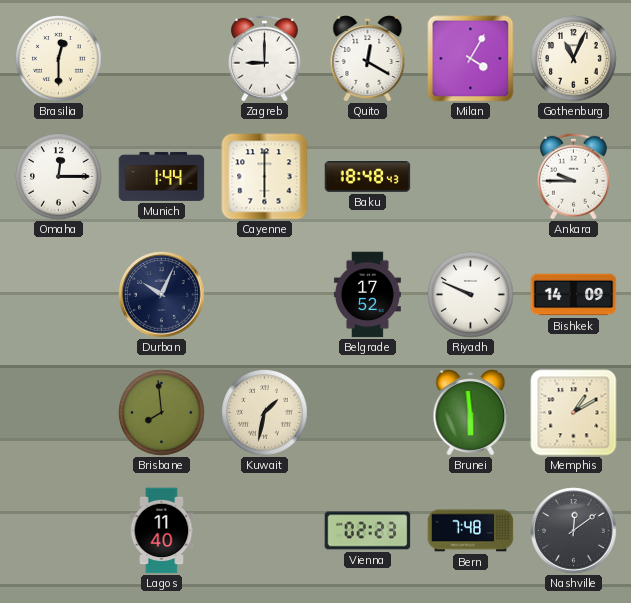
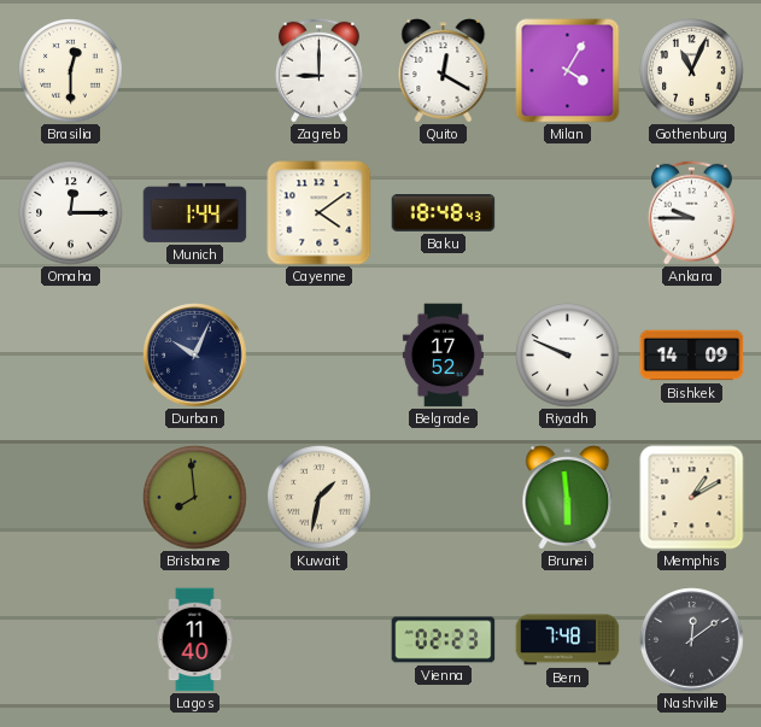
Cayenne: 6:00 -> 4:09 (320, 213)
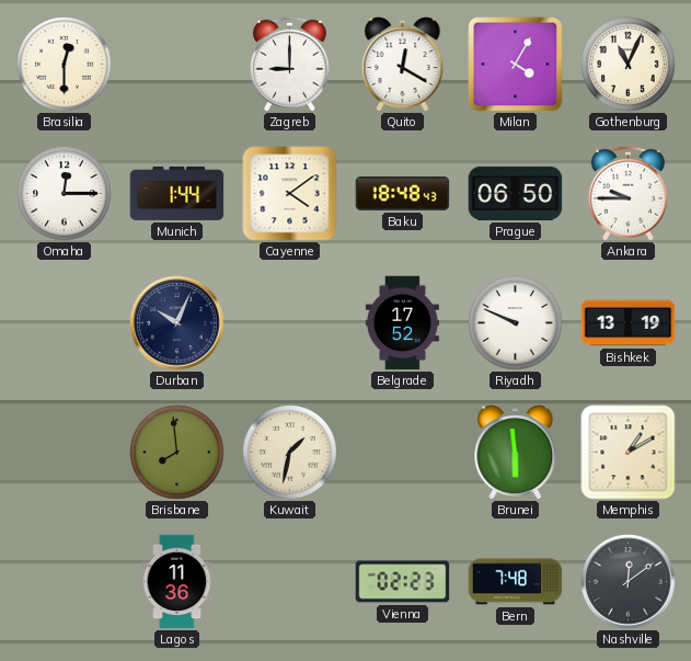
Prague: none -> 06:50 (516, 193)
Bishkek: 14:09 -> 13:19 (629, 323)
Lagos: 11:40 -> 11:36 (177, 582)
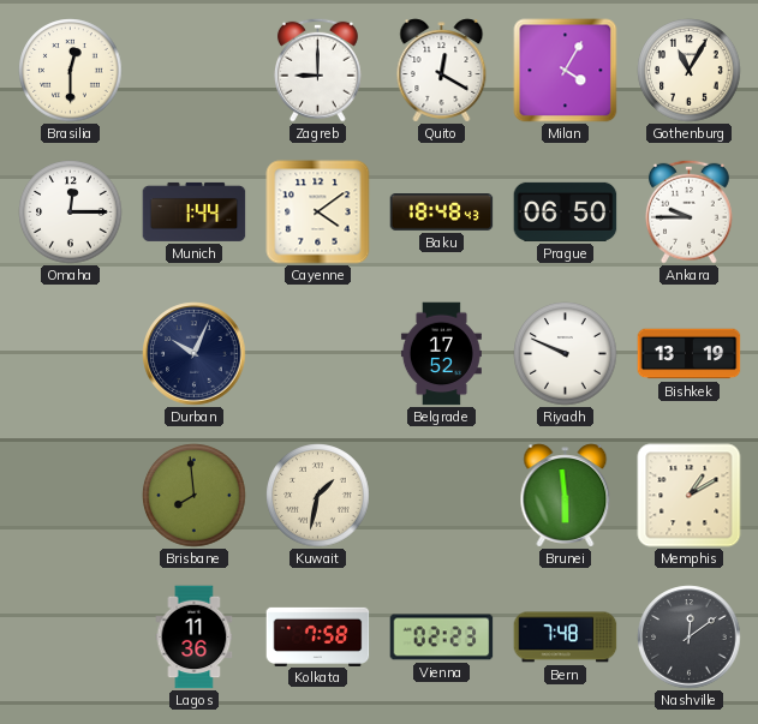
Gothenburg: 11:04 -> 11:05 (690, 71)
Kolkata: none -> 7:58 (318, 636)
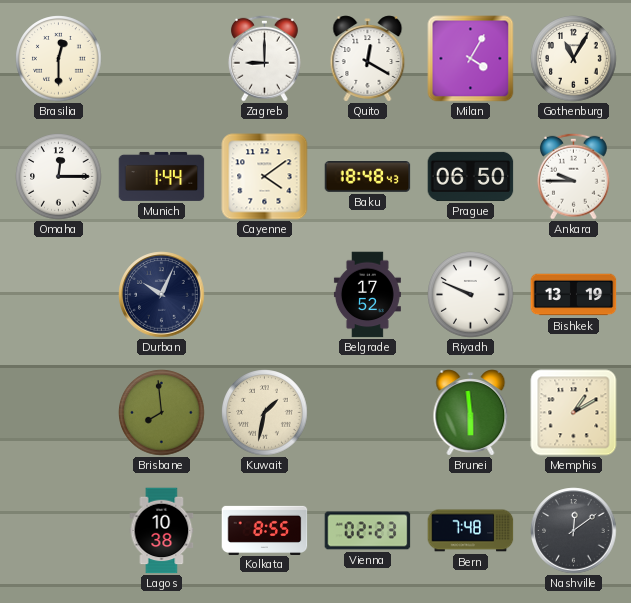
Lagos: 11:36 -> 10:38 (162, 531)
Kolkata: 7:58 -> 8:55 (265, 530)
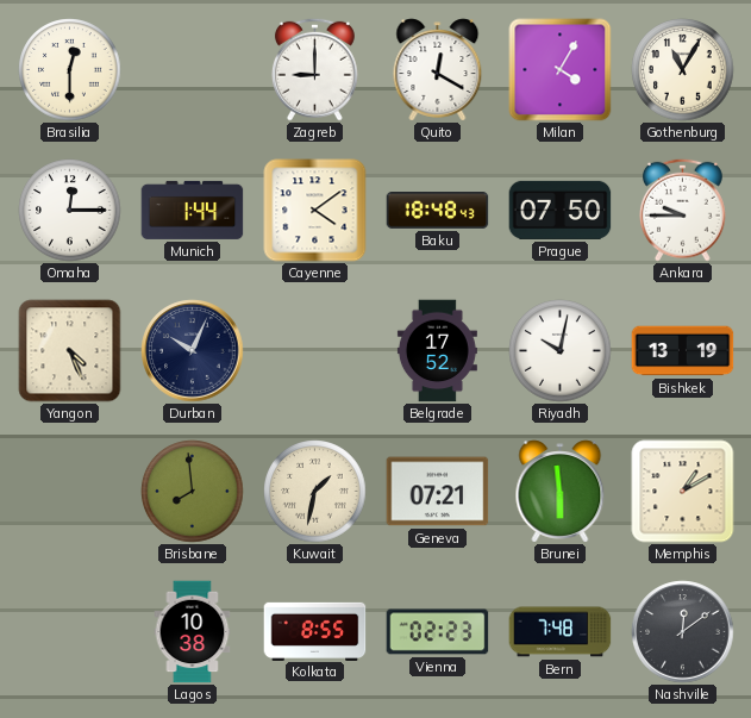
Prague: 06:50 -> 07:50 (561, 210)
Yangon: none -> 4:26 (70, 351)
Riyadh: 9:49 -> 10:02 (561, 351)
Geneva: none -> 07:21 (438, 492)
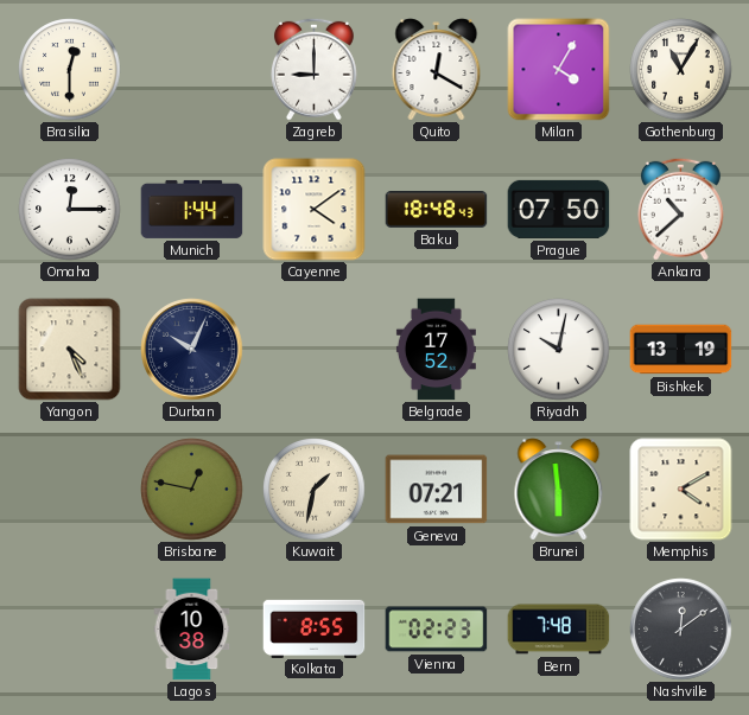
Ankara: 9:45 -> 10:38 (680, 209)
Brisbane: 7:59 -> 12:47 (192, 490)
Memphis: 1:10 -> 4:10 (681, 490)
